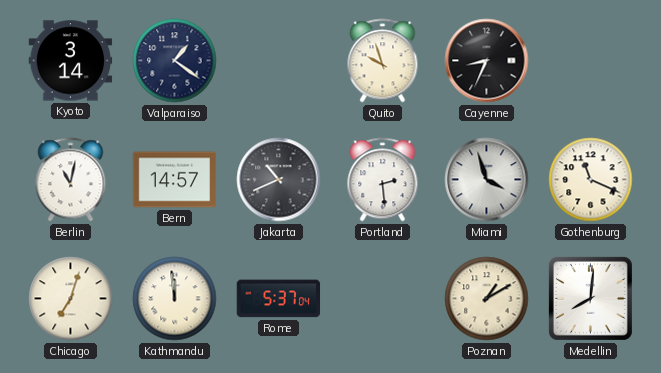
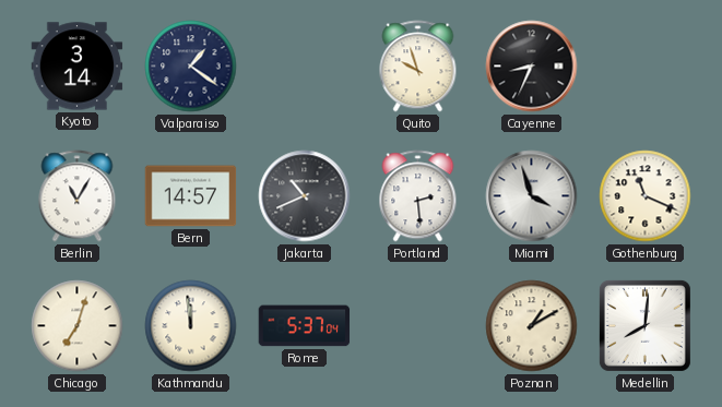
Berlin: 11:02 -> 11:05 (78, 196)
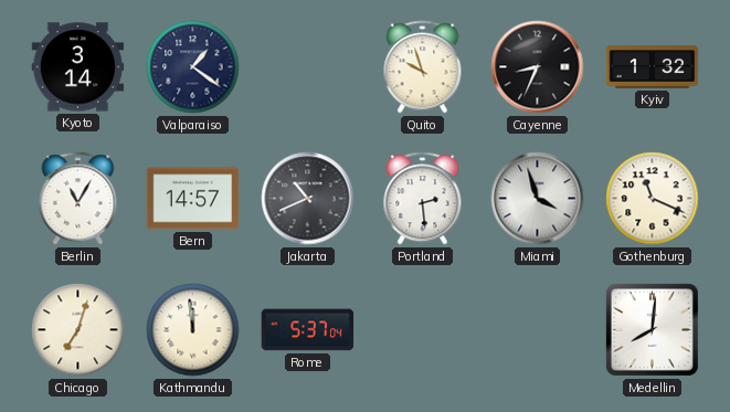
Kyiv: none -> 1:32 (653, 67)
Poznan: 1:10 -> none (532, 326)
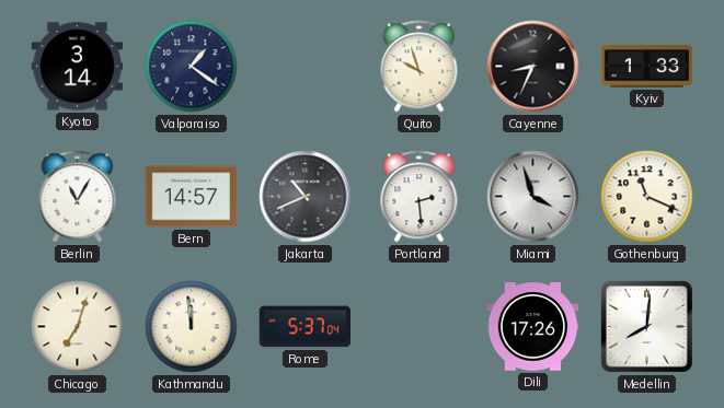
Kyiv: 1:32 -> 1:33 (647, 67)
Dili: none -> 17:26 (533, 327)
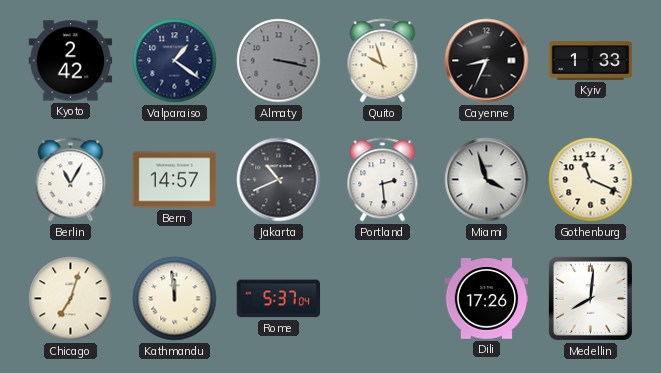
Kyoto: 3:14 -> 2:42 (71, 61)
Almaty: none -> 3:17 (279, 61)
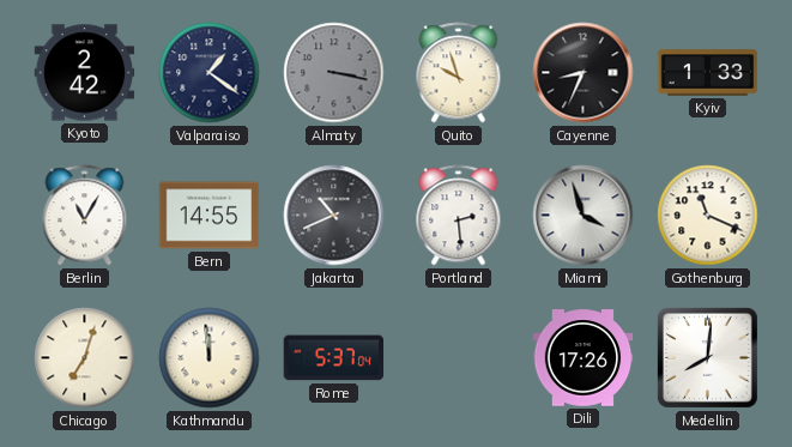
Bern: 14:57 -> 14:55 (210, 216)
